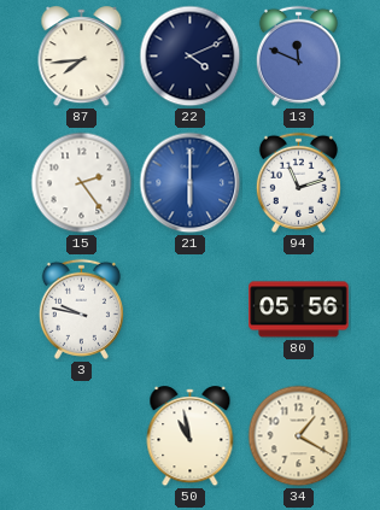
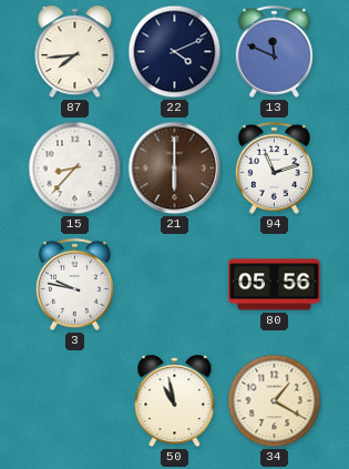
15: 2:24 -> 8:37 (75, 169)
21 dial: blue -> brown (175, 169)
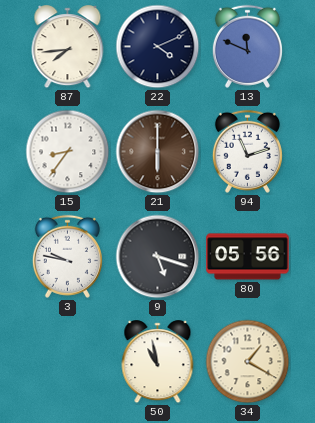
15: 8:37 -> 8:36 (68, 152)
9: none -> 5:18 (158, 257)
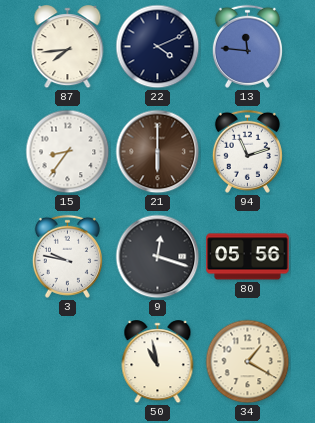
13: 11:49 -> 11:46 (247, 46)
9: 5:18 -> 12:18 (158, 257)
